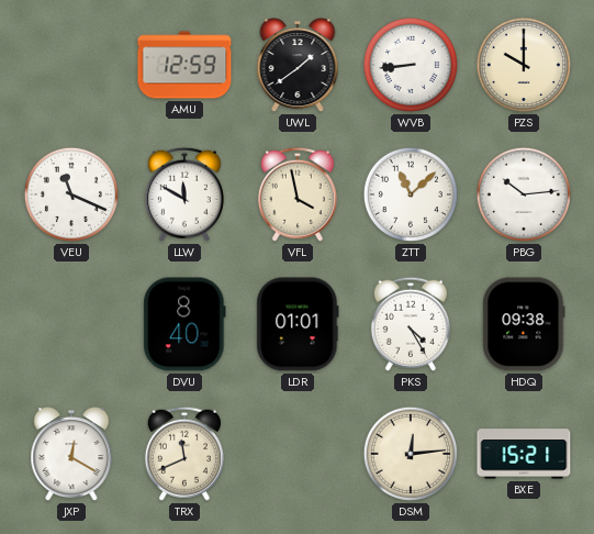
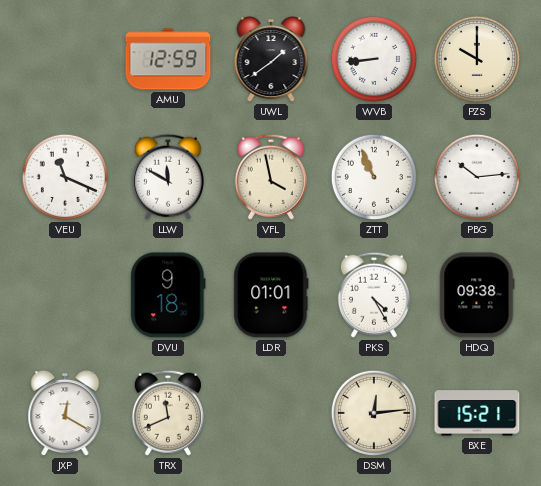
ZTT: 11:08 -> 10:56 (374, 177)
DVU: 8:40 -> 9:18 (168, 295)
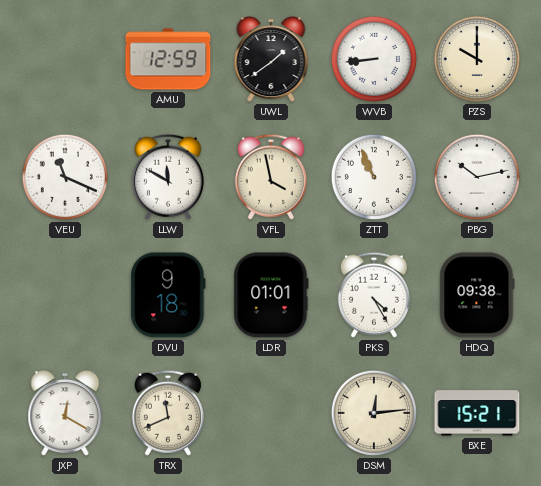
PBG: 10:14 -> 10:13 (477, 177)
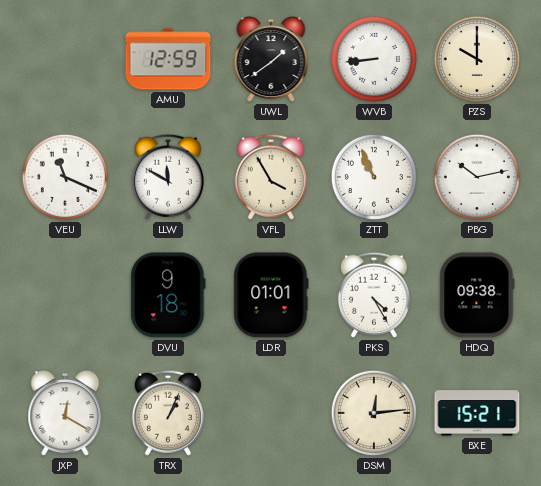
VFL: 3:58 -> 3:55 (271, 177)
TRX: 11:41 -> 1:04 (168, 413)
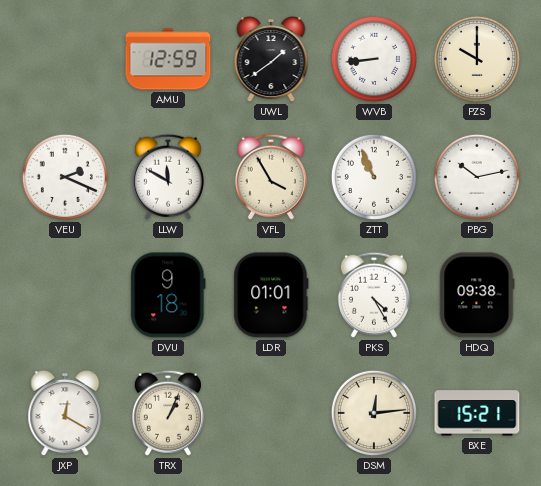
VEU: 11:19 -> 2:19 (65, 177)
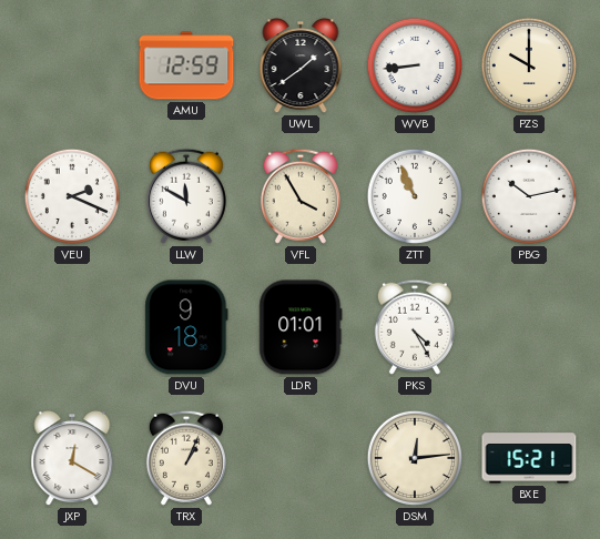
HDQ: 09:38 -> none (477, 295)
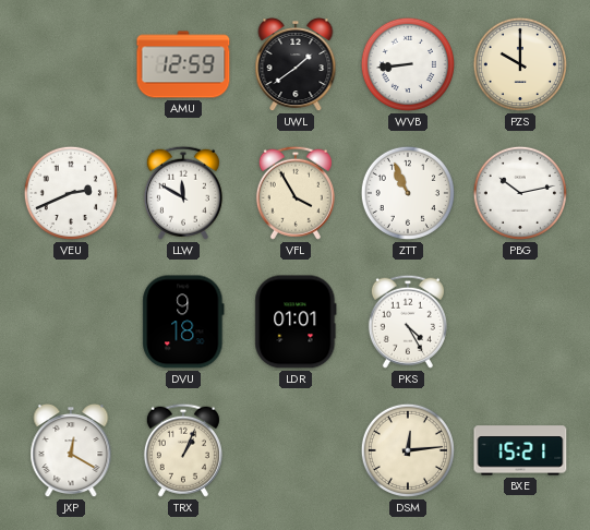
VEU: 2:19 -> 2:41 (71, 193)
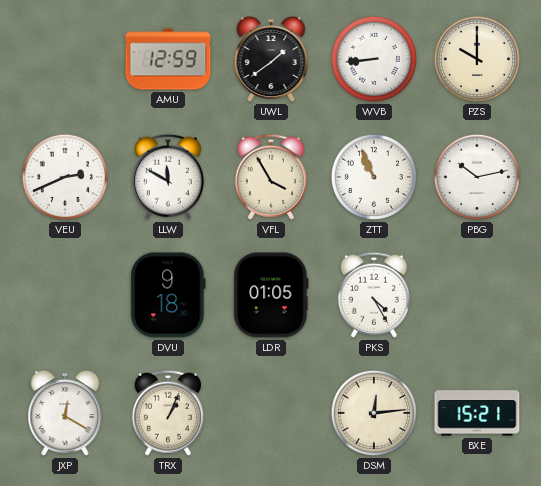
LDR: 01:01 -> 01:05 (271, 295)
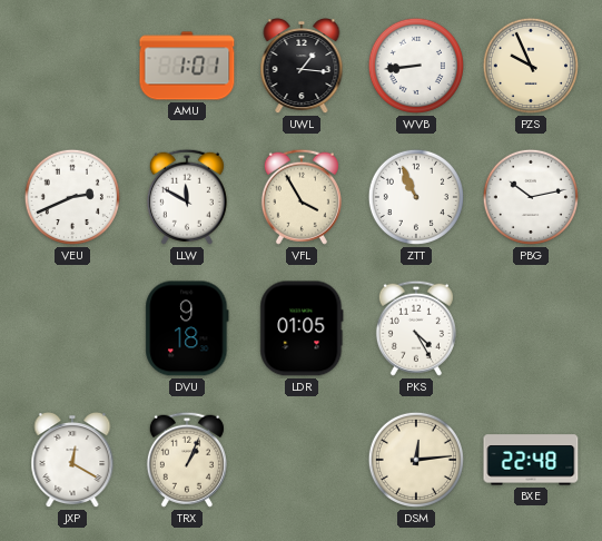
AMU: 12:59 -> 1:01 (187, 66)
UWL: 1:39 -> 1:16 (302, 67)
PZS: 10:00 -> 9:56 (531, 66)
BXE: 15:21 -> 22:48 (531, 460)
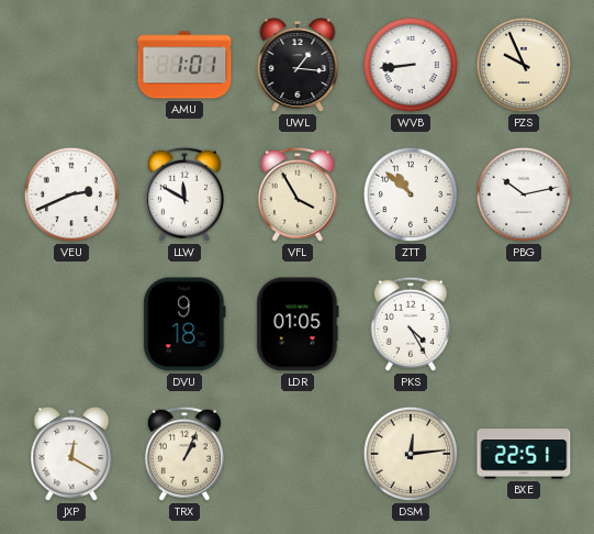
ZTT: 10:56 -> 10:52 (411, 194)
BXE: 22:48 -> 22:51 (524, 454)
